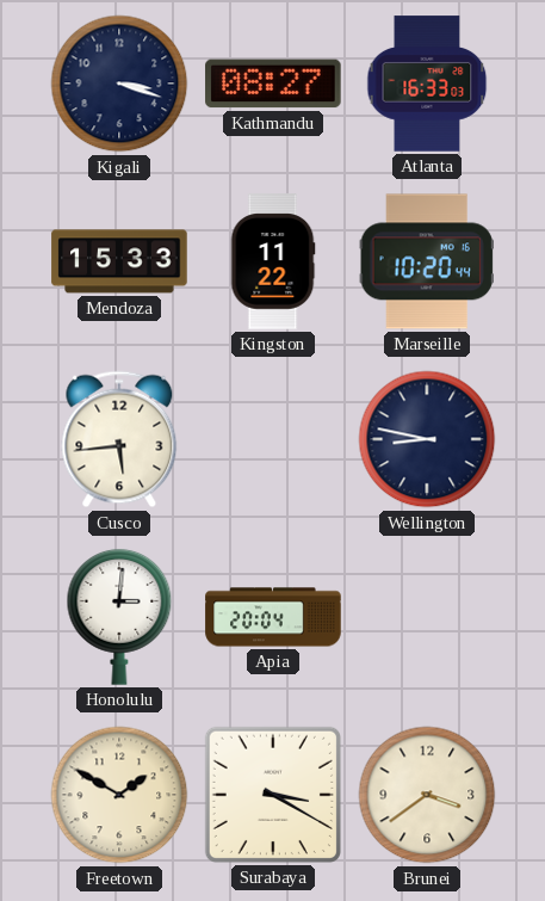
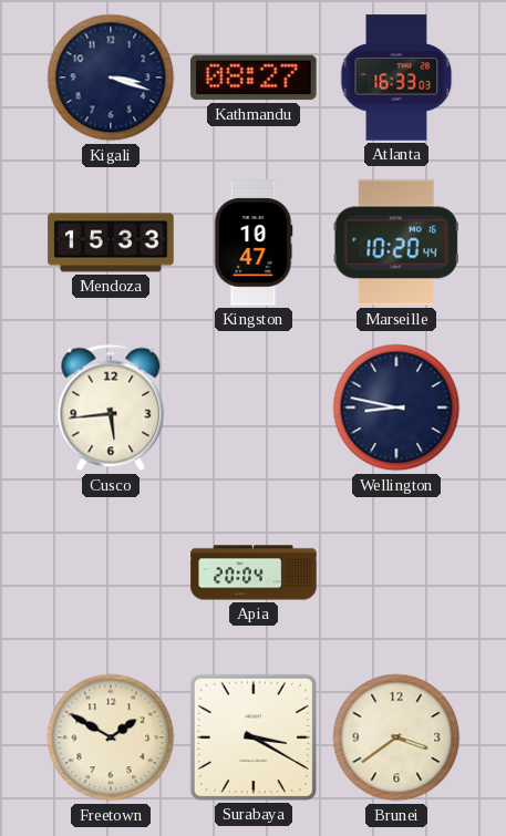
Kingston: 11:22 -> 10:47 (254, 242)
Honolulu: 3:01 -> none (119, 617)
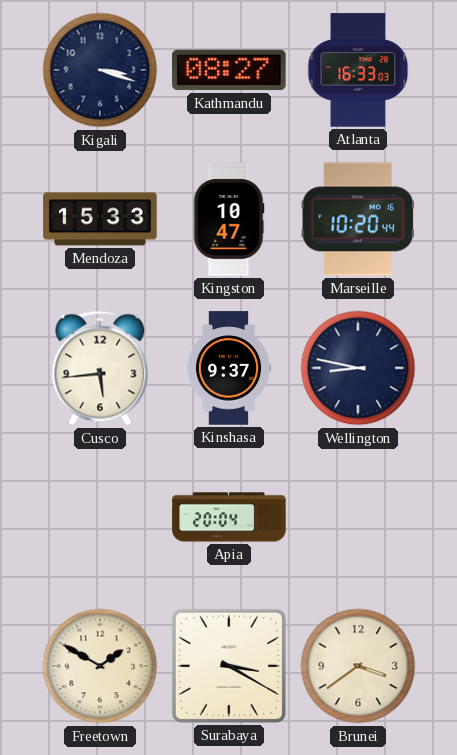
Kinshasa: none -> 9:37 (229, 368)
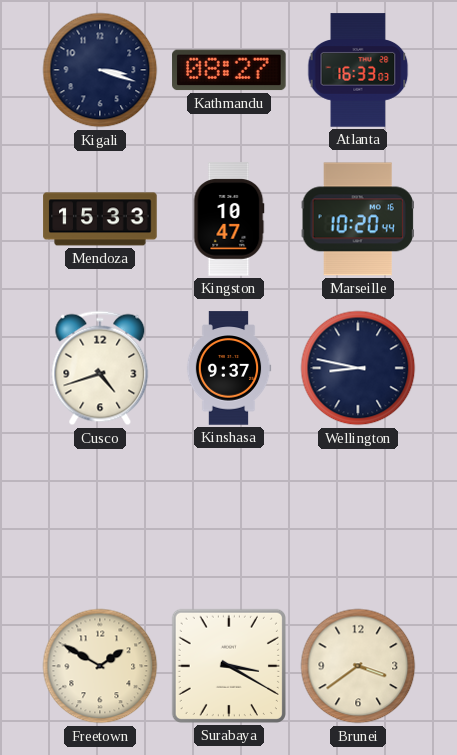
Cusco: 5:44 -> 4:42 (100, 368)
Apia: 20:04 -> none (229, 517)
